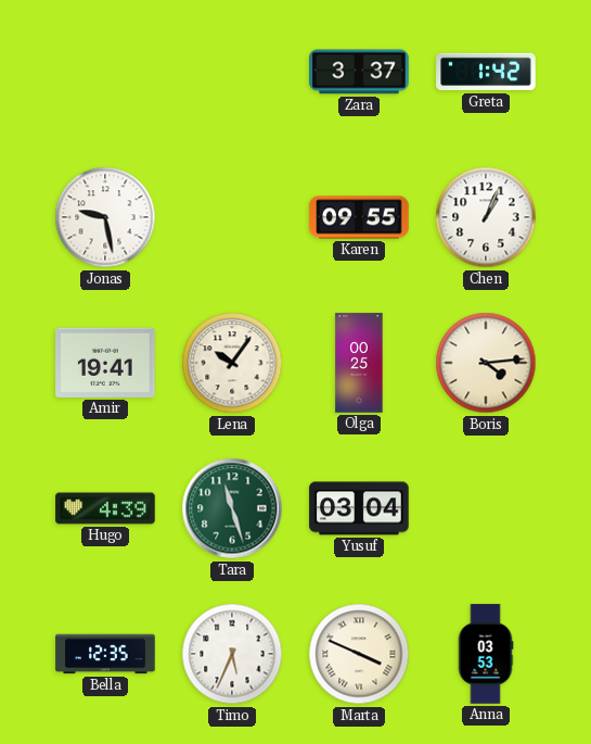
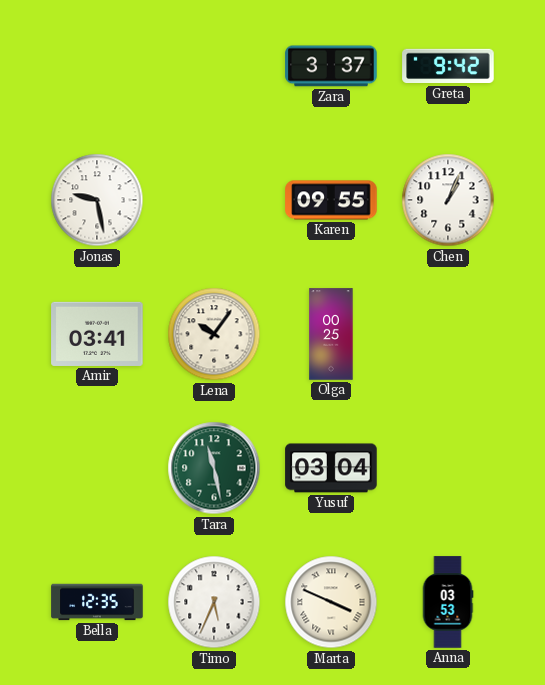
Greta: 1:42 -> 9:42 (448, 66)
Amir: 19:41 -> 03:41 (97, 334)
Boris: 4:14 -> none (486, 363)
Hugo: 4:39 -> none (105, 508)
Tara: 11:27 -> 11:28 (214, 468)
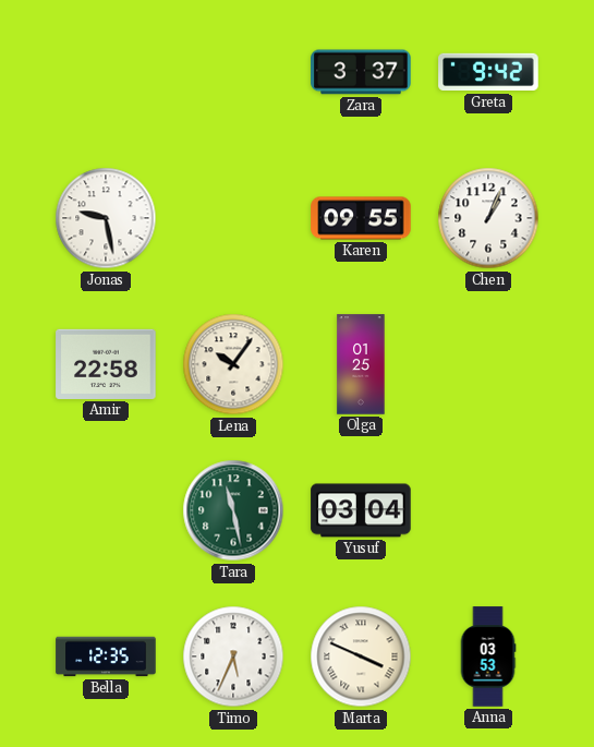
Amir: 03:41 -> 22:58 (106, 364)
Olga: 00:25 -> 01:25 (361, 364)
